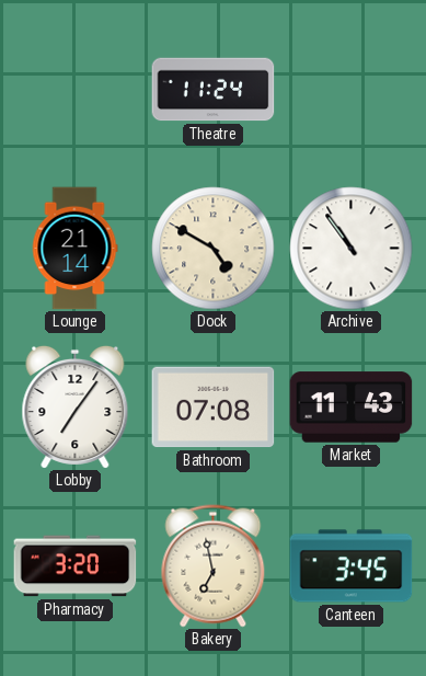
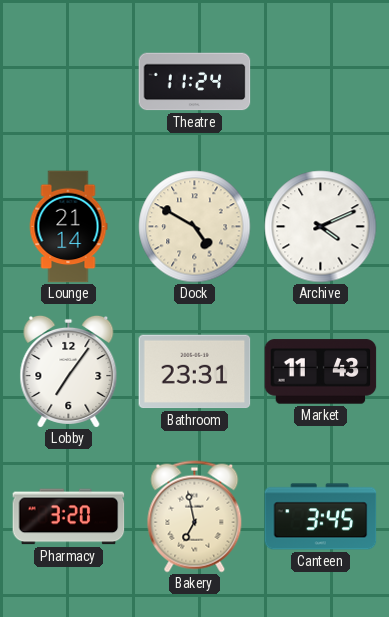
Archive: 10:54 -> 4:11 (321, 227)
Bathroom: 07:08 -> 23:31 (195, 372)
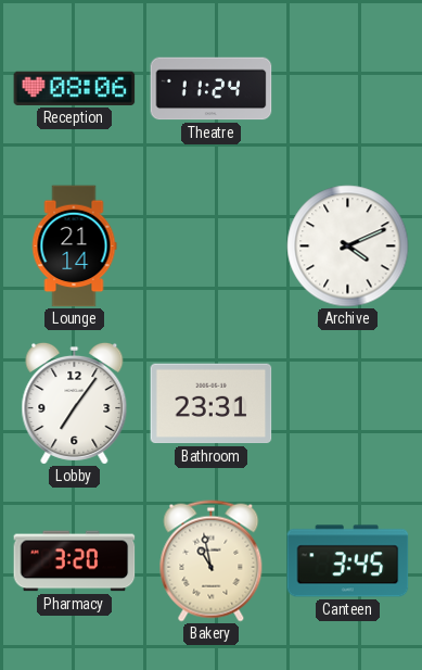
Reception: none -> 08:06 (75, 88)
Dock: 4:50 -> none (195, 227)
Market: 11:43 -> none (321, 372)
Bakery: 6:58 -> 10:58 (212, 561)
